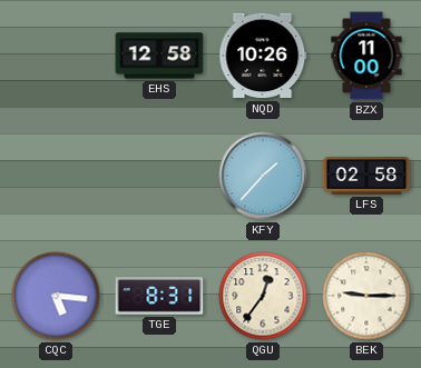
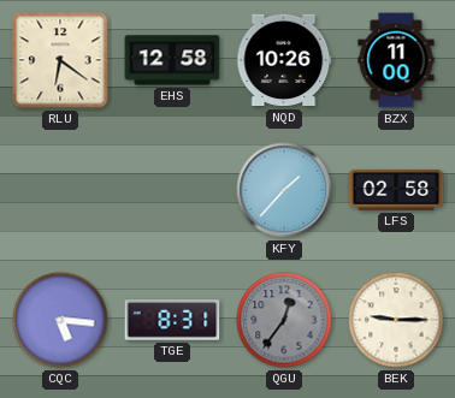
RLU: none -> 6:21 (60, 60)
QGU dial: cream -> grey (284, 320)
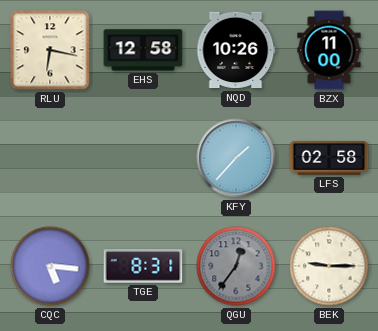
RLU: 6:21 -> 6:17 (50, 50)
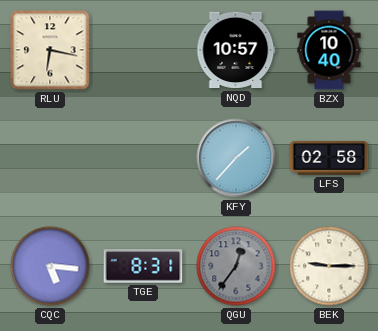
EHS: 12:58 -> none (143, 50)
NQD: 10:26 -> 10:57 (236, 50)
BZX: 11:00 -> 10:40 (329, 50)
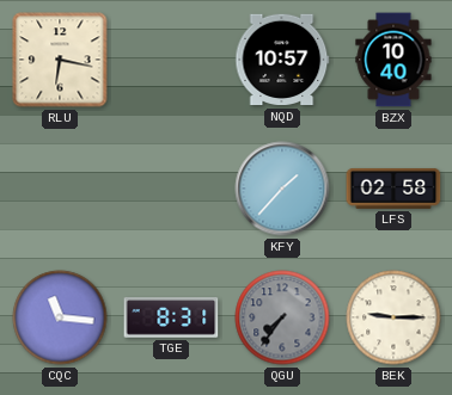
CQC: 5:16 -> 11:16 (60, 317)
QGU: 12:36 -> 7:36 (282, 317)
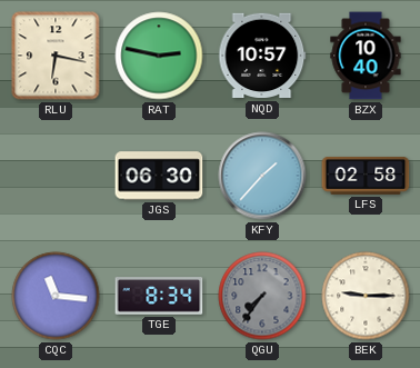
RAT: none -> 2:47 (159, 56)
JGS: none -> 06:30 (159, 176)
TGE: 8:31 -> 8:34 (159, 296)
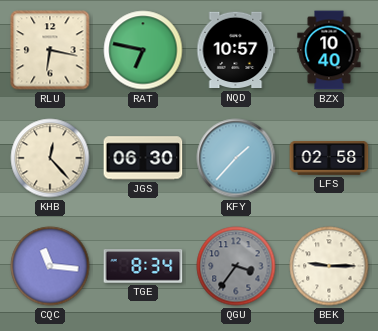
RAT: 2:47 -> 6:47 (143, 50)
KHB: none -> 12:23 (50, 158)
QGU: 7:36 -> 3:36 (236, 266)
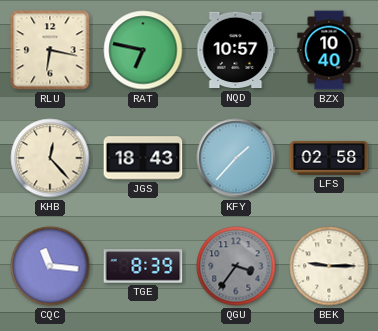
JGS: 06:30 -> 18:43 (143, 158)
TGE: 8:34 -> 8:39 (143, 266)
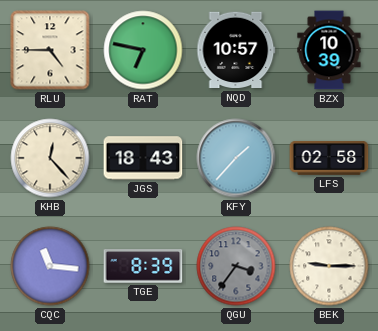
RLU: 6:17 -> 4:45 (50, 50)
BZX: 10:40 -> 10:39 (329, 50)
